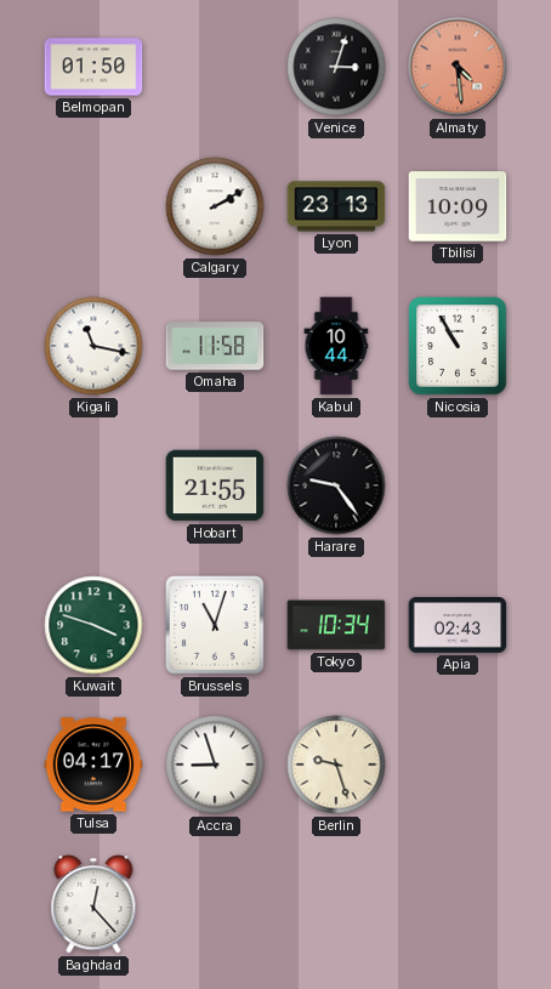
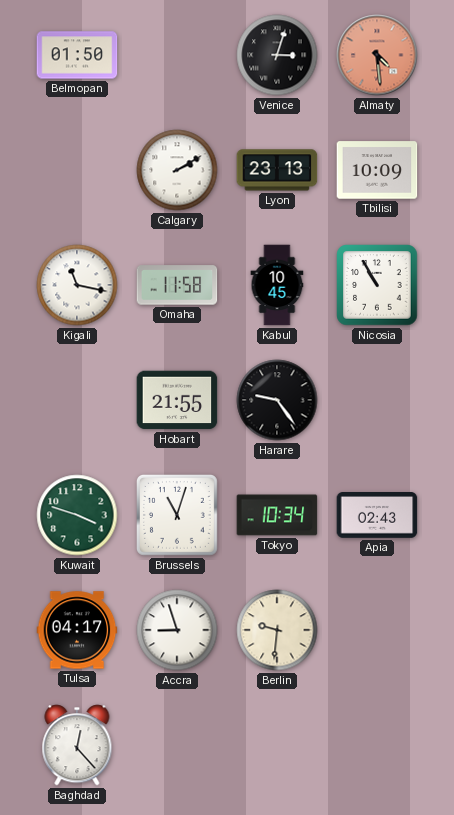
Kabul: 10:44 -> 10:45 (277, 285)
Berlin: 9:27 -> 9:31 (277, 630)
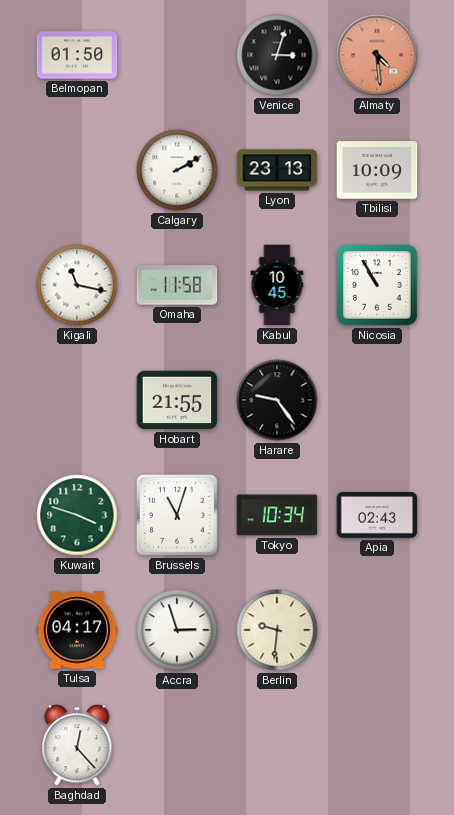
Accra: 8:57 -> 2:57 (177, 630)
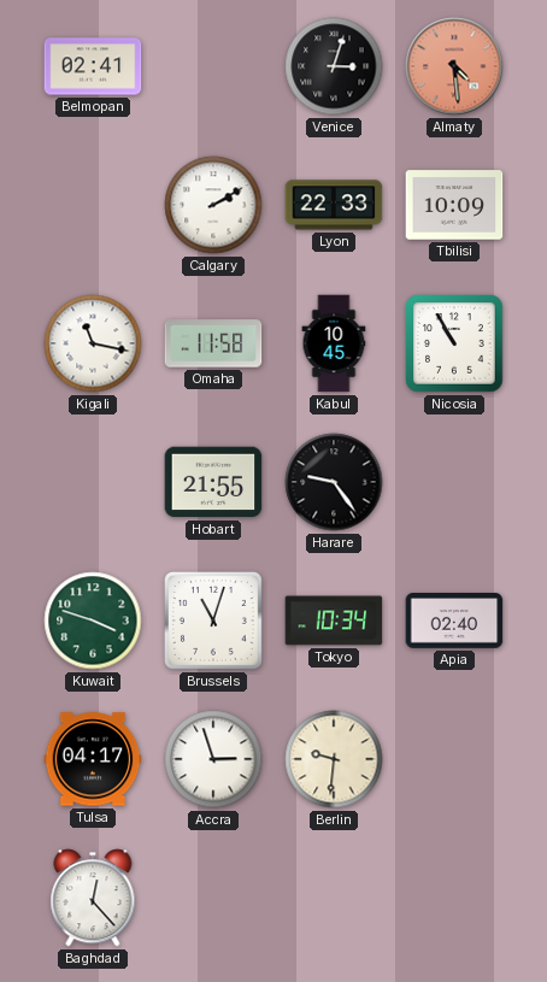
Belmopan: 01:50 -> 02:41 (93, 66)
Lyon: 23:13 -> 22:33 (334, 205)
Apia: 02:43 -> 02:40 (454, 622)
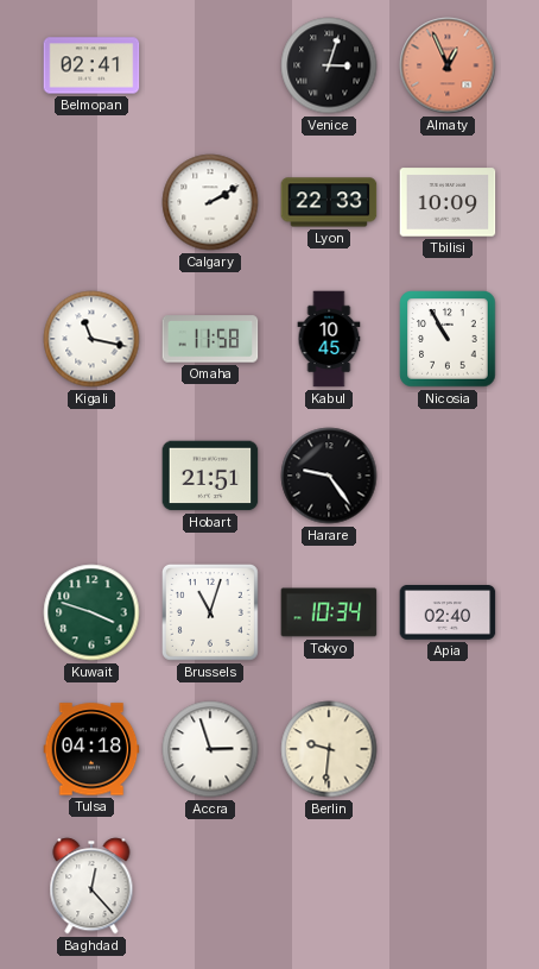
Almaty: 4:29 -> 12:56 (448, 65)
Hobart: 21:55 -> 21:51 (210, 476)
Tulsa: 04:17 -> 04:18 (91, 749)
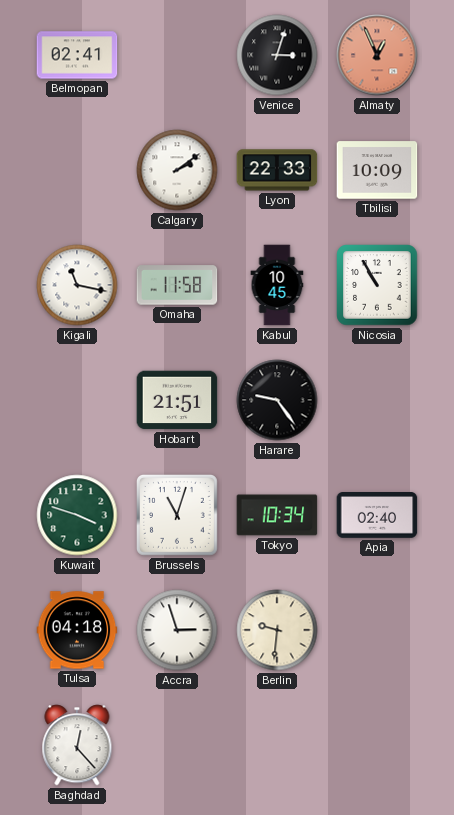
Calgary: 2:10 -> 2:09 (177, 170)
